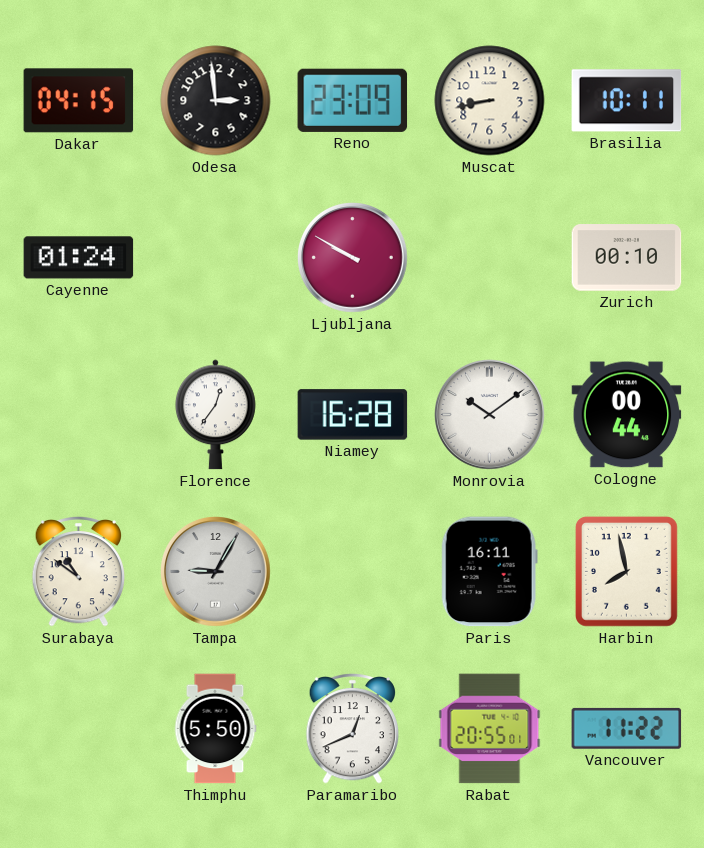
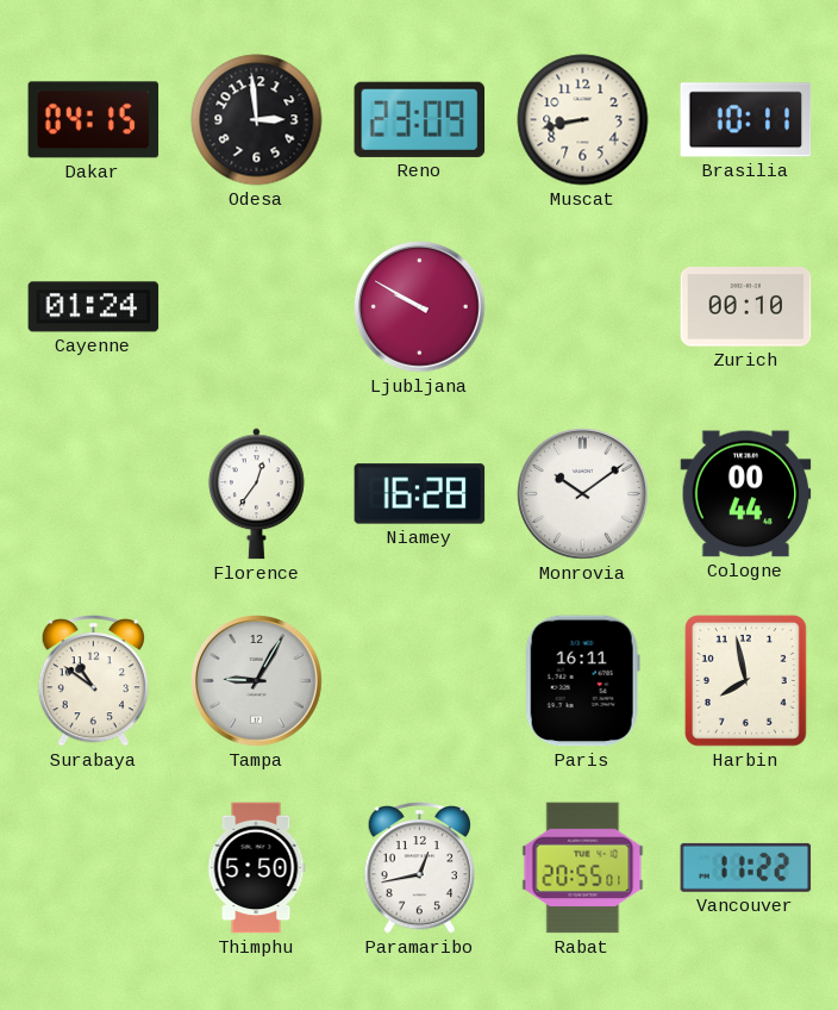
Paramaribo: 12:41 -> 12:43 (419, 867)
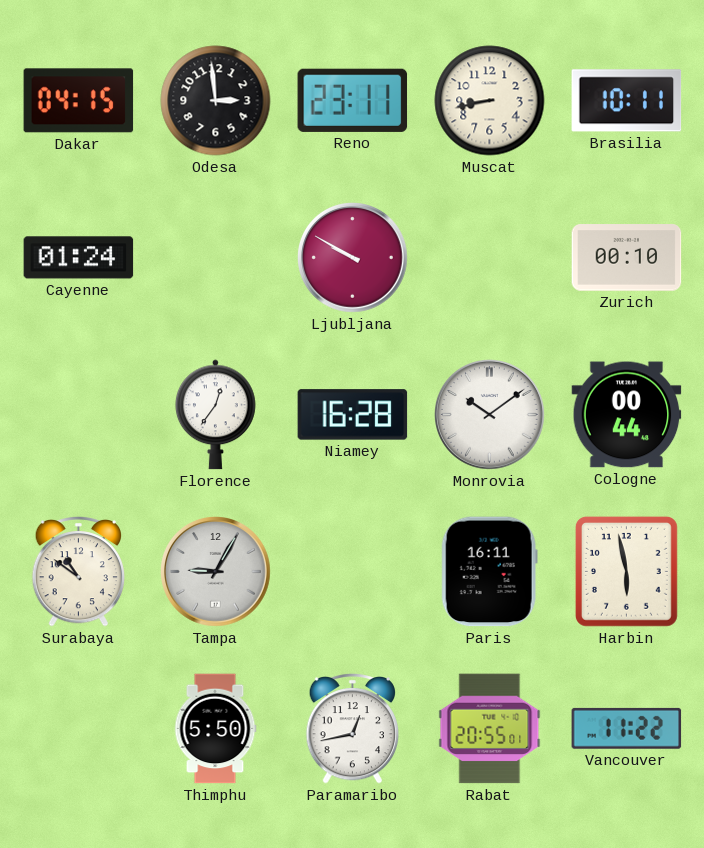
Reno: 23:09 -> 23:11 (353, 100)
Harbin: 7:58 -> 5:58 (626, 571)
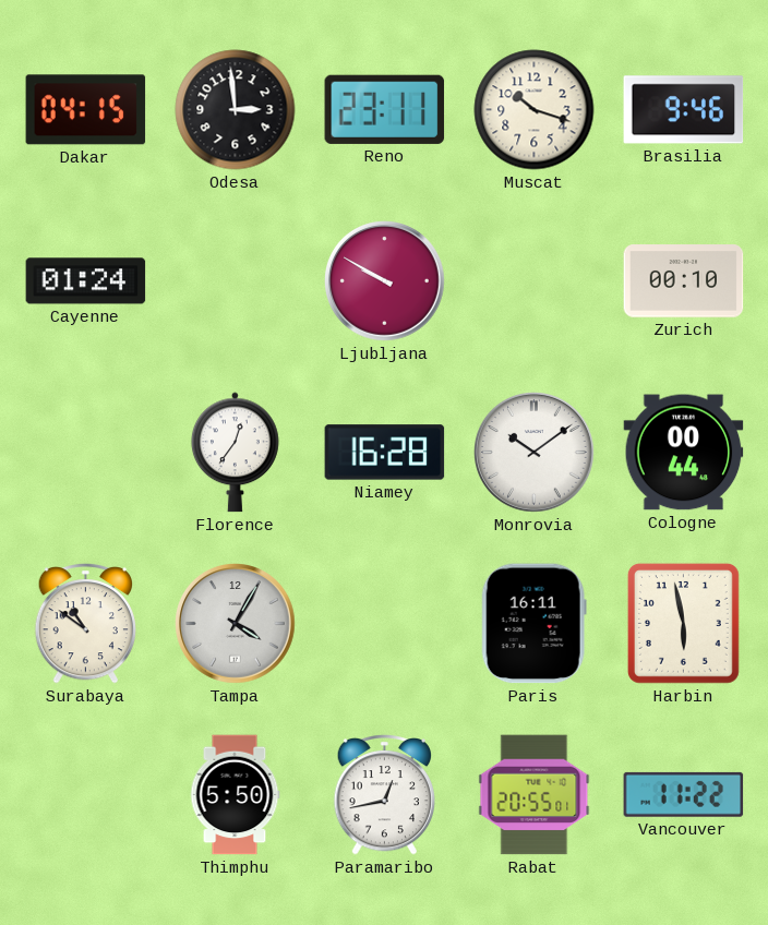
Muscat: 8:43 -> 10:18 (535, 110)
Brasilia: 10:11 -> 9:46 (684, 110)
Tampa: 9:05 -> 4:05 (236, 624)
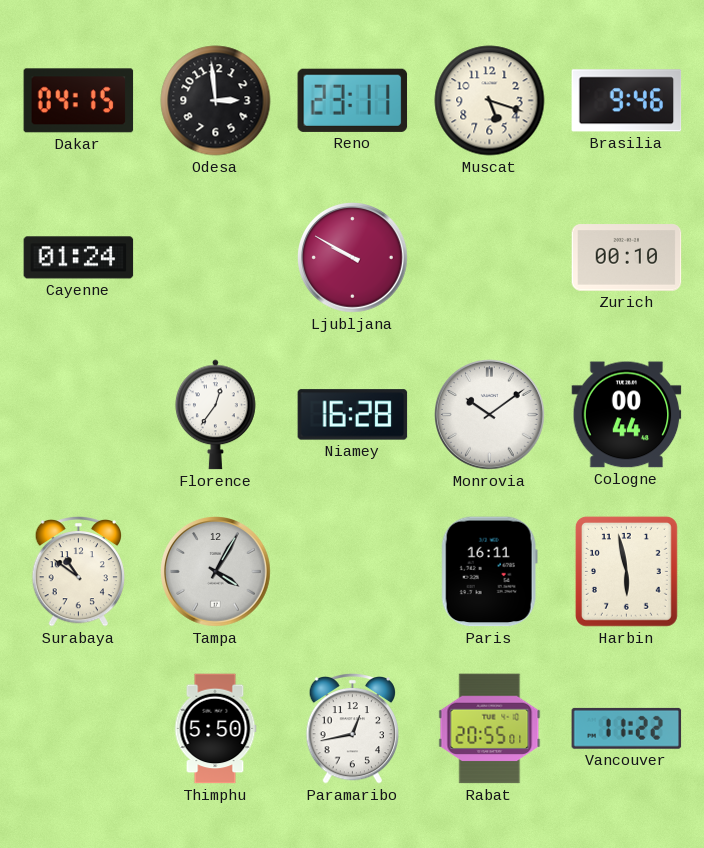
Muscat: 10:18 -> 5:18 (490, 101)
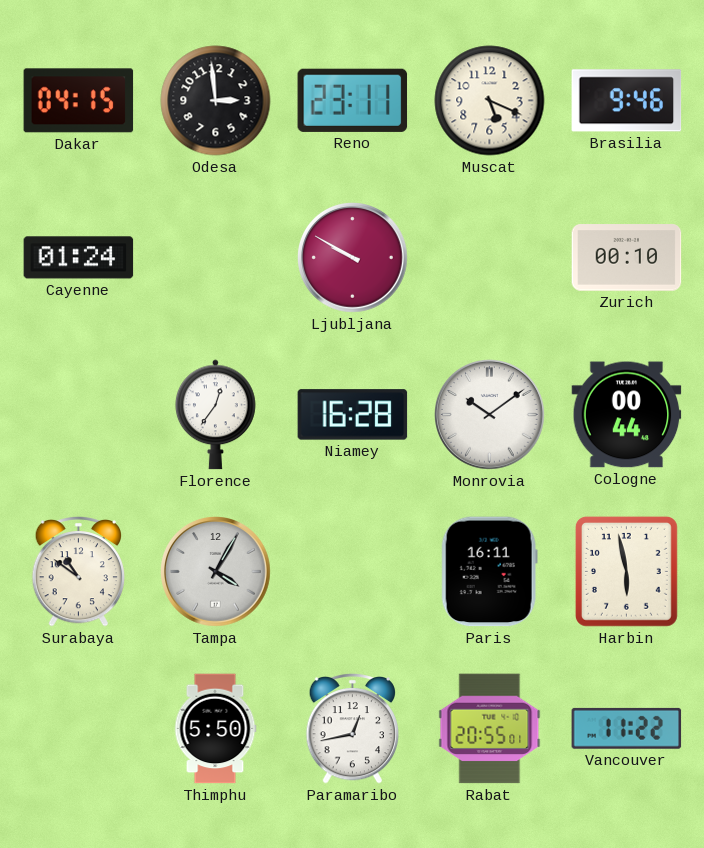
Muscat: 5:18 -> 5:19 (490, 101)
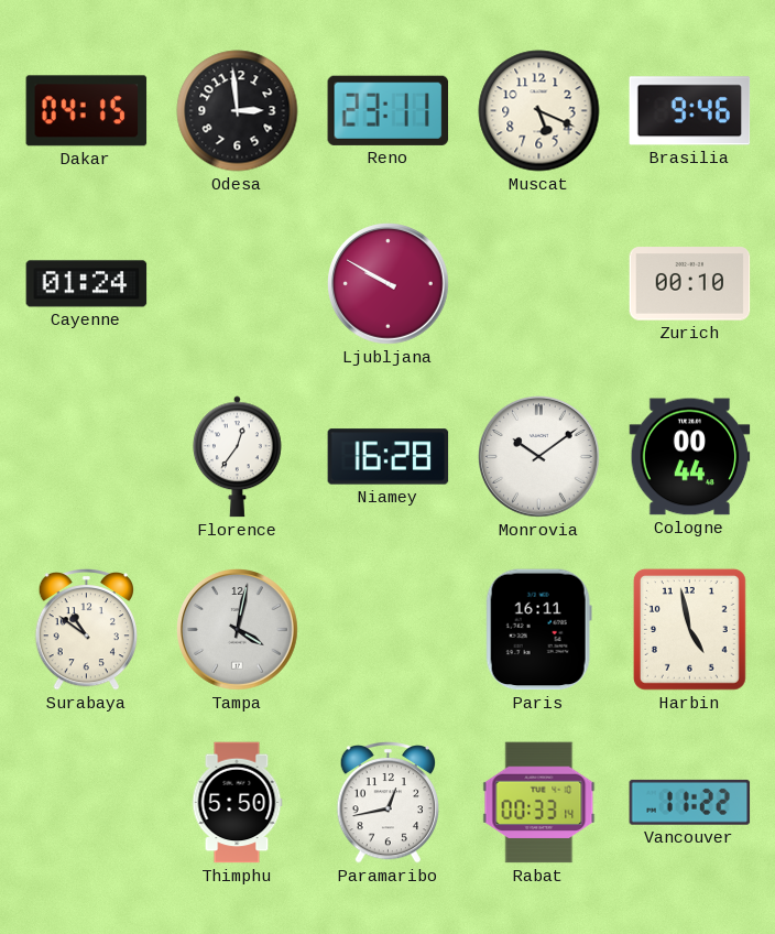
Tampa: 4:05 -> 4:02 (238, 630)
Harbin: 5:58 -> 4:58 (689, 629)
Rabat: 20:55 -> 00:33 (539, 803)
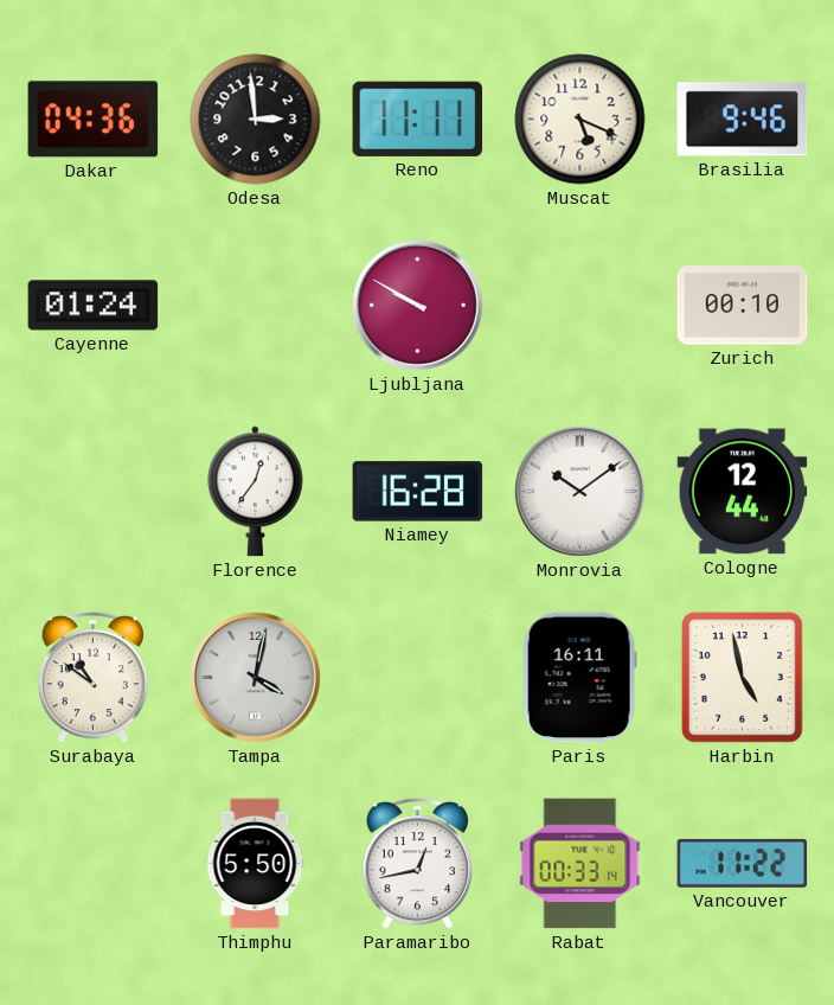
Dakar: 04:15 -> 04:36 (94, 120)
Reno: 23:11 -> 11:11 (418, 119)
Cologne: 00:44 -> 12:44 (743, 492)
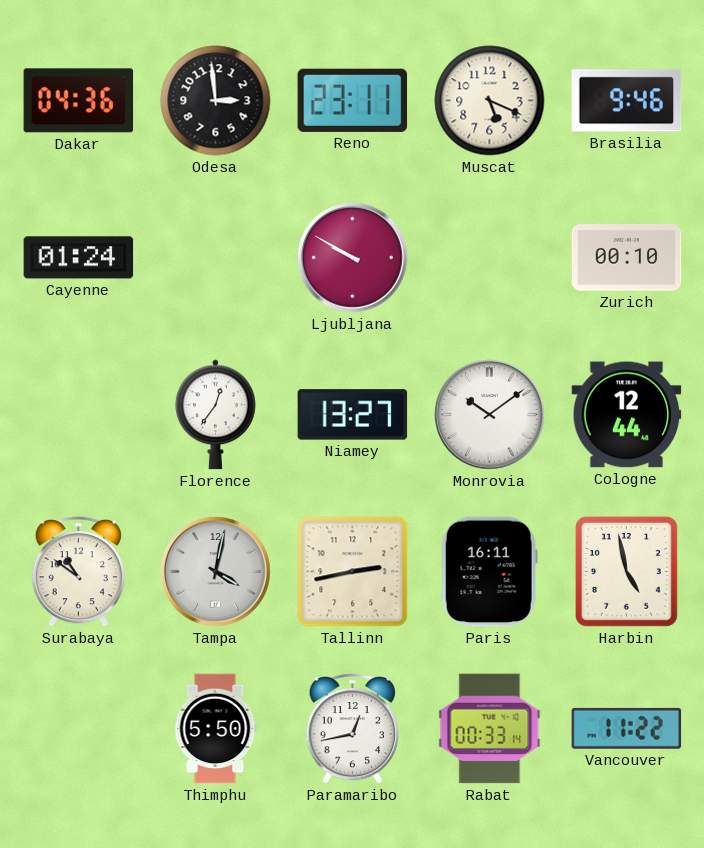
Reno: 11:11 -> 23:11 (353, 100)
Niamey: 16:28 -> 13:27 (353, 415)
Tallinn: none -> 2:43 (353, 572)
